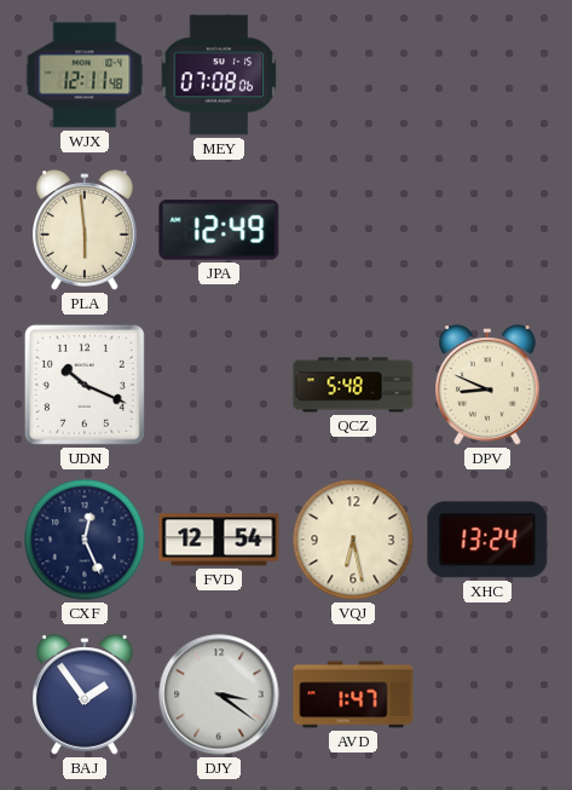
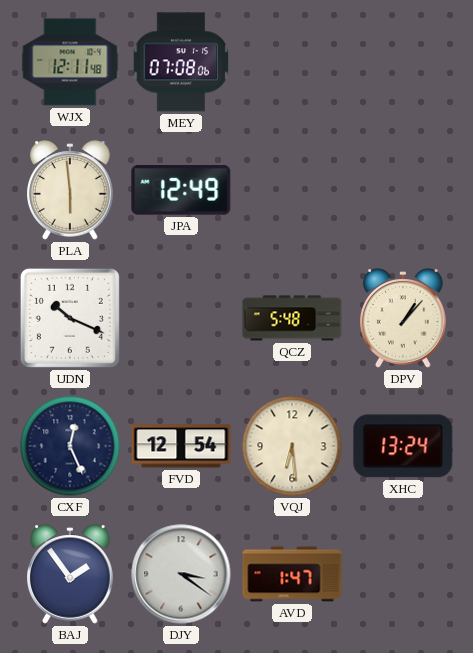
DPV: 8:49 -> 1:07 (404, 318)
VQJ: 6:28 -> 6:29 (292, 446)
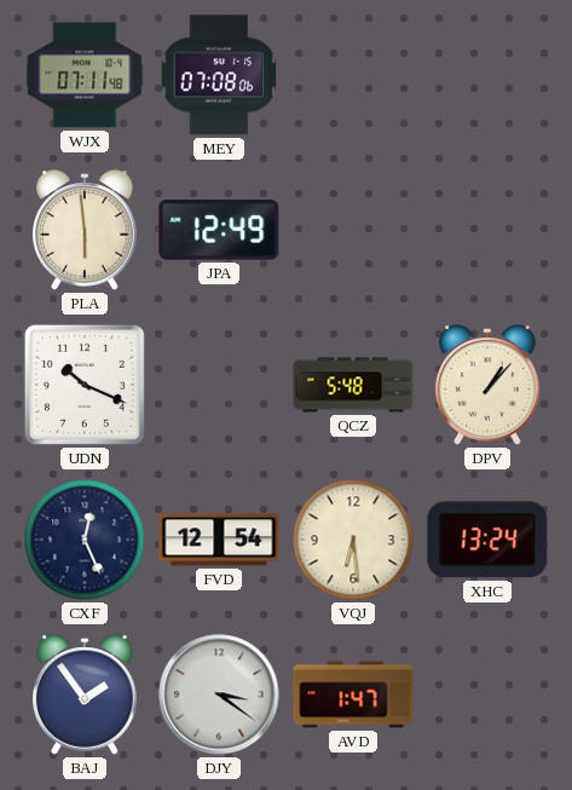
WJX: 12:11 -> 07:11 (85, 75)
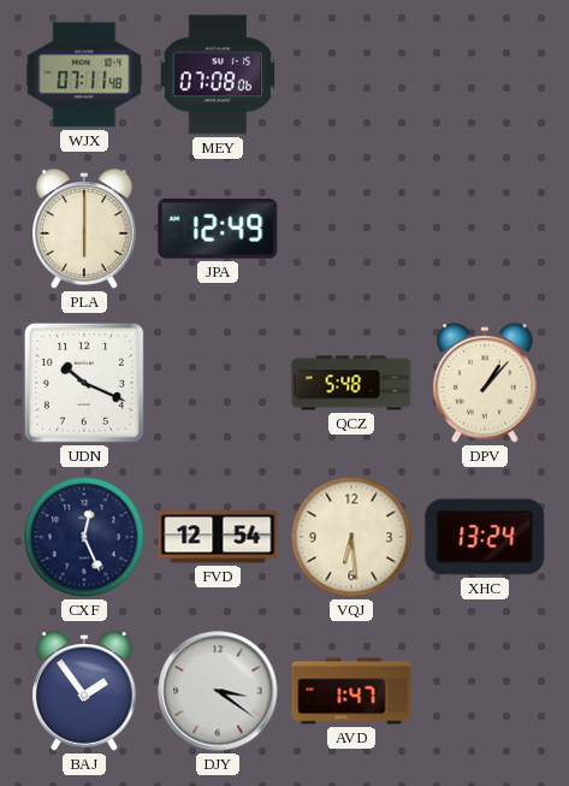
PLA: 5:59 -> 6:00 (85, 229)
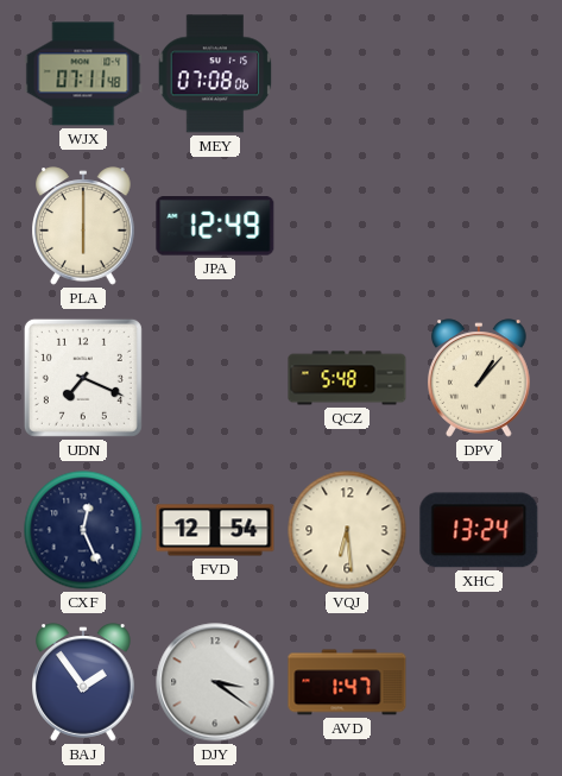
UDN: 10:19 -> 7:19 (83, 378)
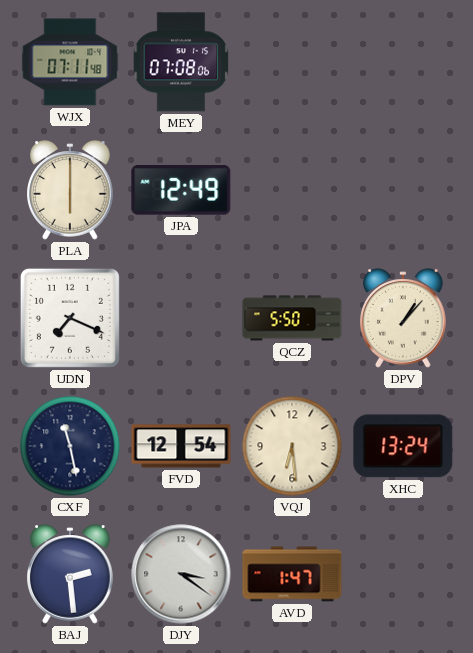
QCZ: 5:48 -> 5:50 (292, 318)
CXF: 12:26 -> 11:28 (70, 446)
BAJ: 1:54 -> 2:29 (71, 574)
